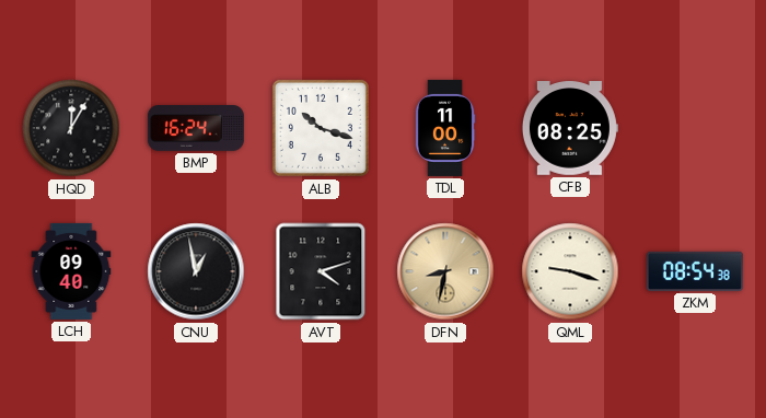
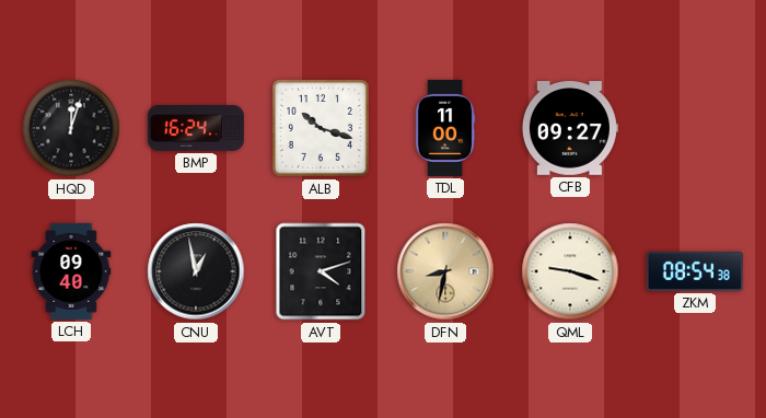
HQD: 12:05 -> 12:03 (71, 128)
CFB: 08:25 -> 09:27 (570, 128)
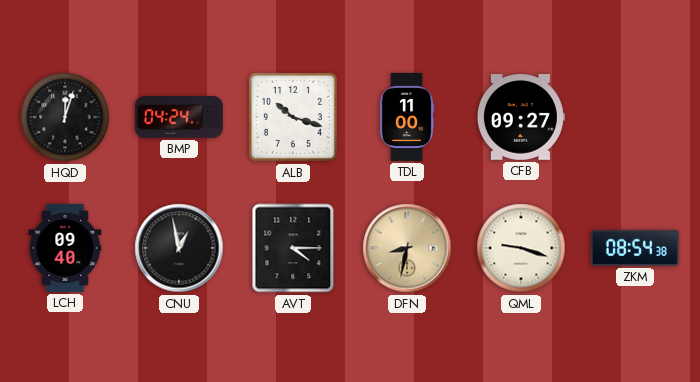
BMP: 16:24 -> 04:24 (179, 118)
AVT: 4:12 -> 4:15 (293, 248)
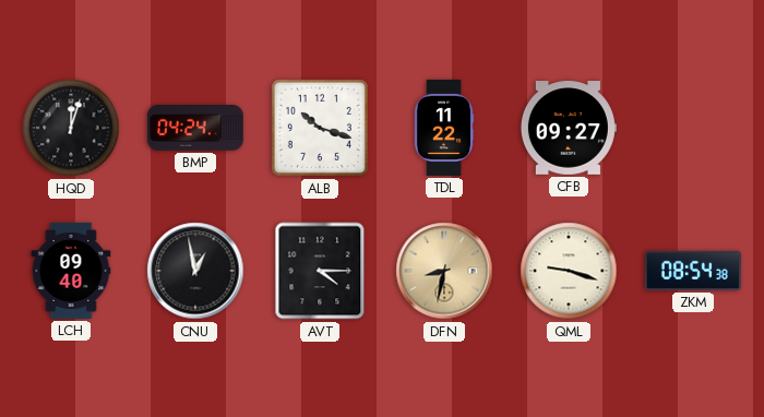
TDL: 11:00 -> 11:22 (444, 128)
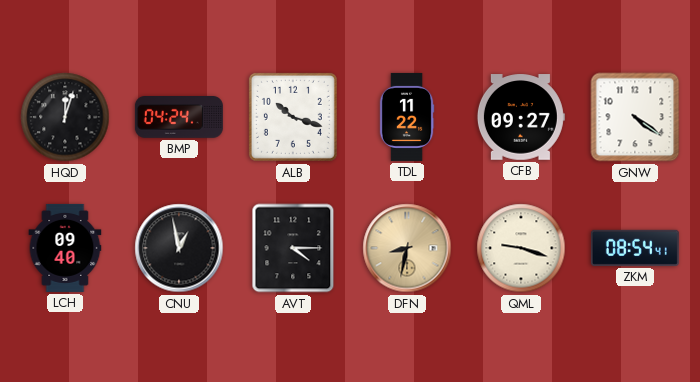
GNW: none -> 4:21 (635, 117)
ZKM: 08:54:38 -> 08:54:41 (635, 248)
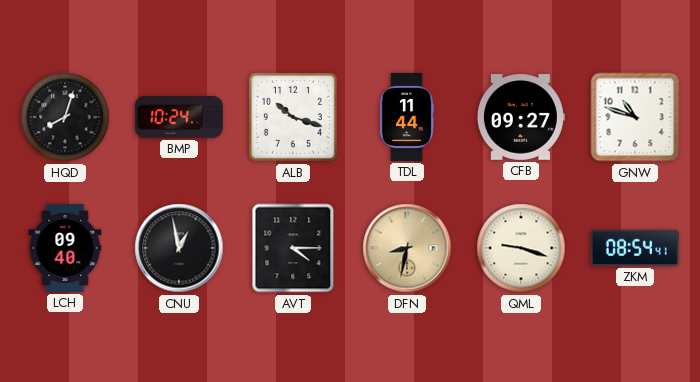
HQD: 12:03 -> 8:03 (65, 117)
BMP: 04:24 -> 10:24 (179, 118)
TDL: 11:22 -> 11:44 (407, 117)
GNW: 4:21 -> 10:48 (635, 117)
